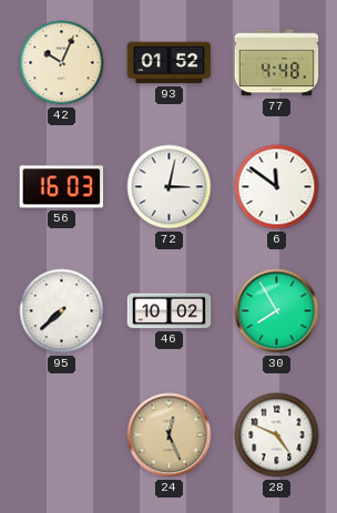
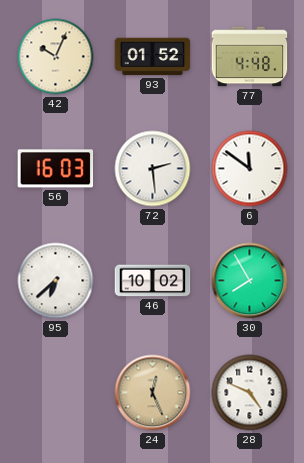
72: 3:02 -> 2:29 (153, 169)
95: 7:38 -> 6:38 (56, 281)
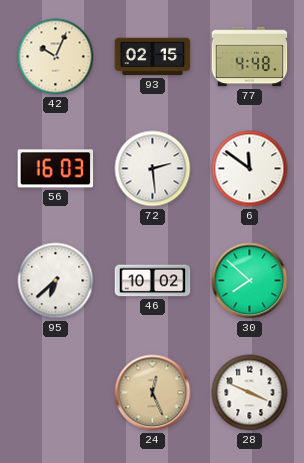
93: 01:52 -> 02:15 (153, 57)
30: 7:55 -> 7:52 (250, 281)
28: 4:49 -> 3:49 (250, 393)
